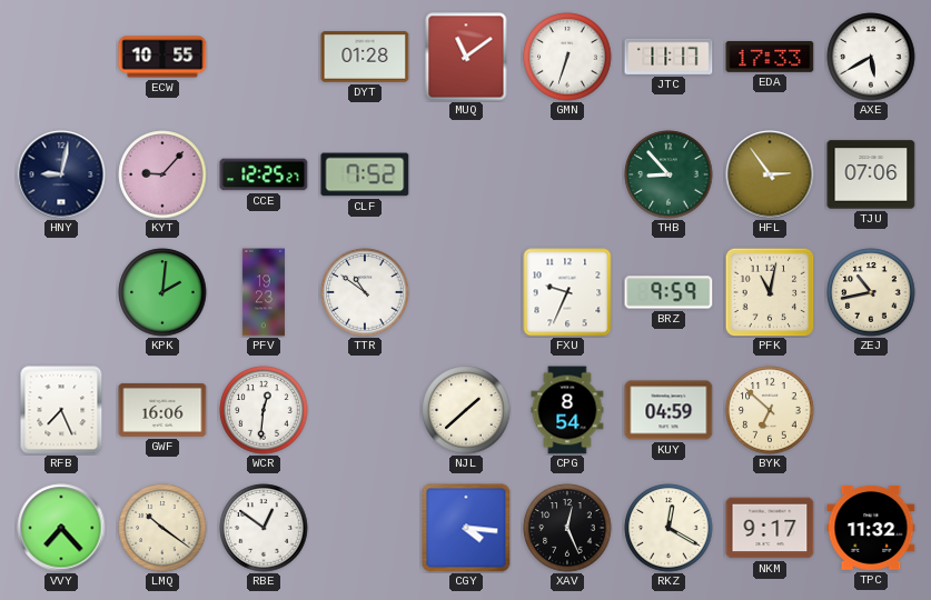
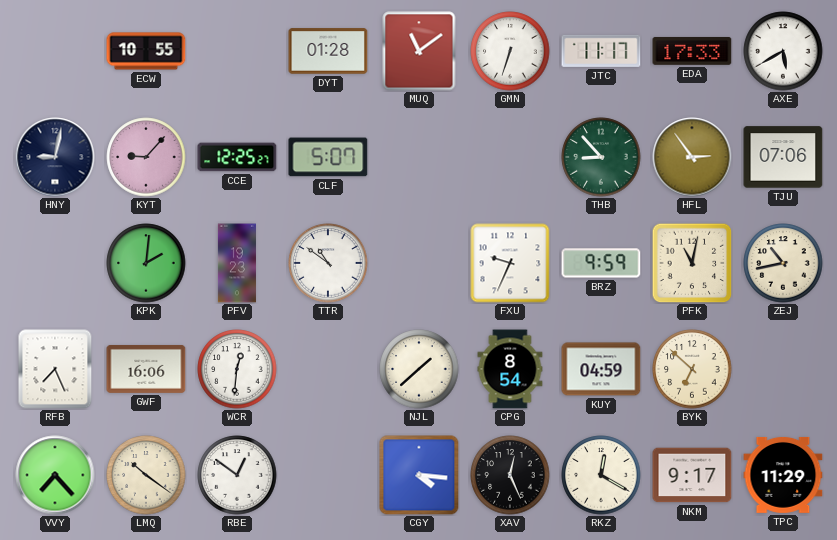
CLF: 7:52 -> 5:07 (328, 157)
TPC: 11:32 -> 11:29 (783, 475)
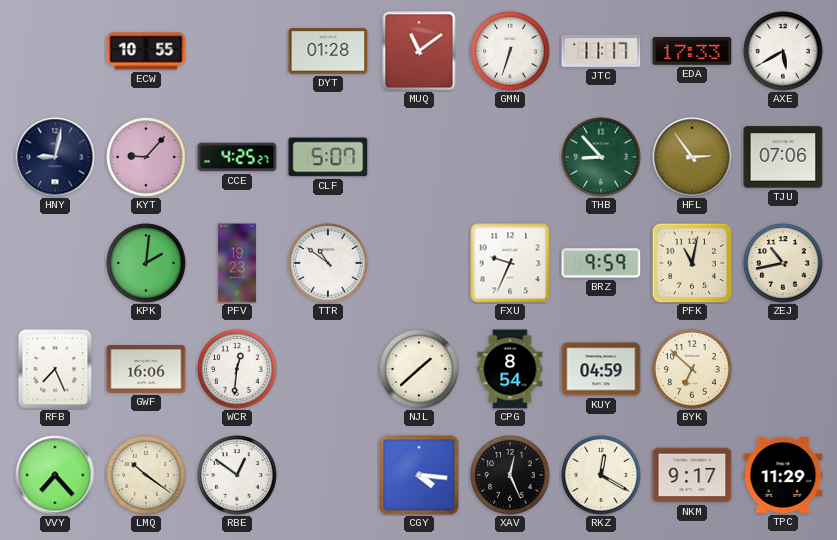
CCE: 12:25 -> 4:25 (237, 157)
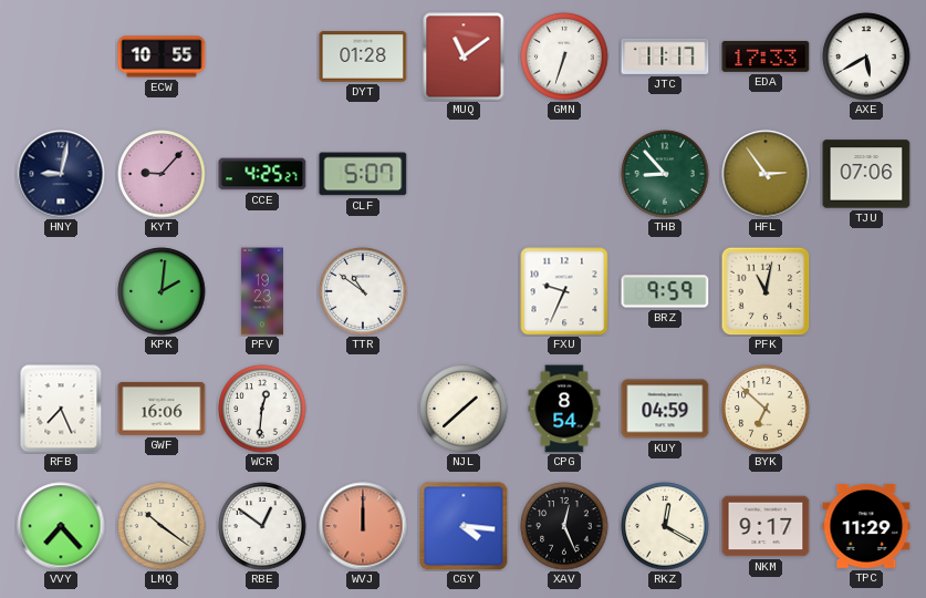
ZEJ: 10:43 -> none (783, 263)
WVJ: none -> 12:00 (363, 526)
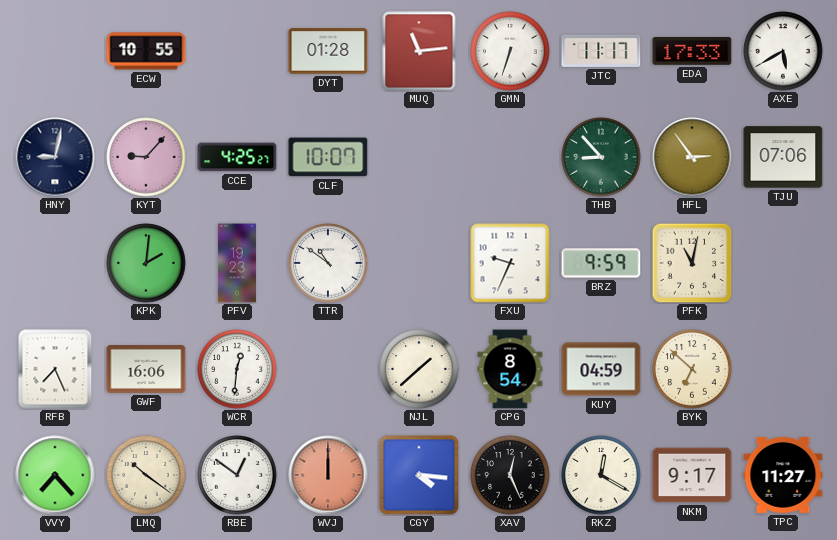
MUQ: 11:09 -> 11:14 (419, 51)
CLF: 5:07 -> 10:07 (328, 157)
TPC: 11:29 -> 11:27 (783, 475)
